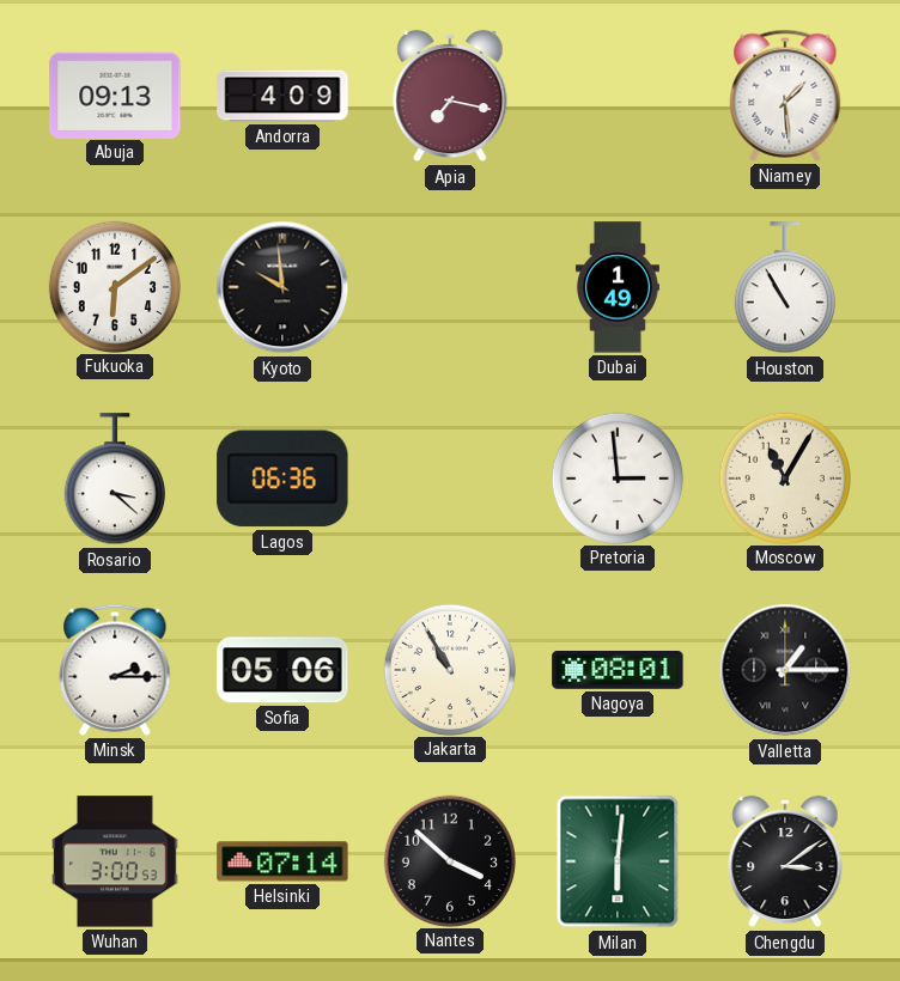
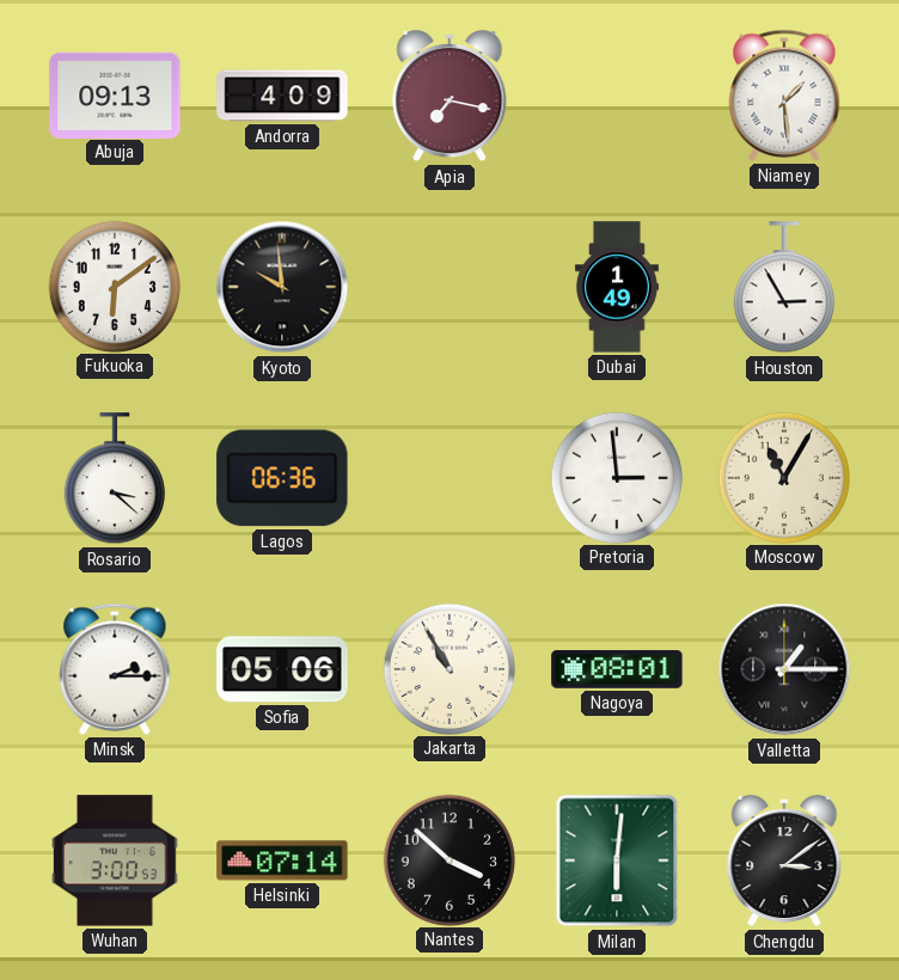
Houston: 10:55 -> 2:55 (784, 288)
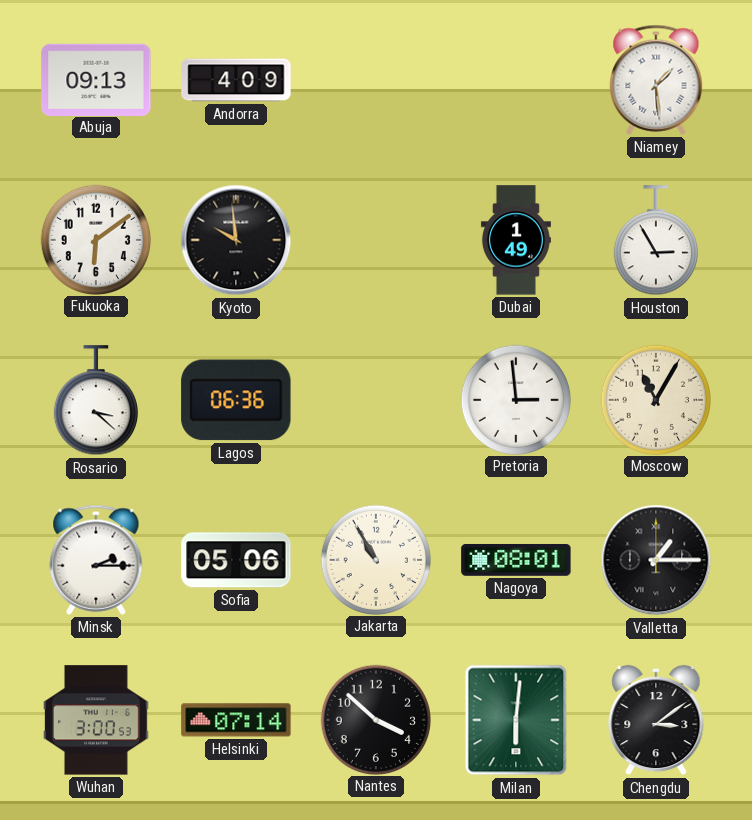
Apia: 7:17 -> none (450, 96)
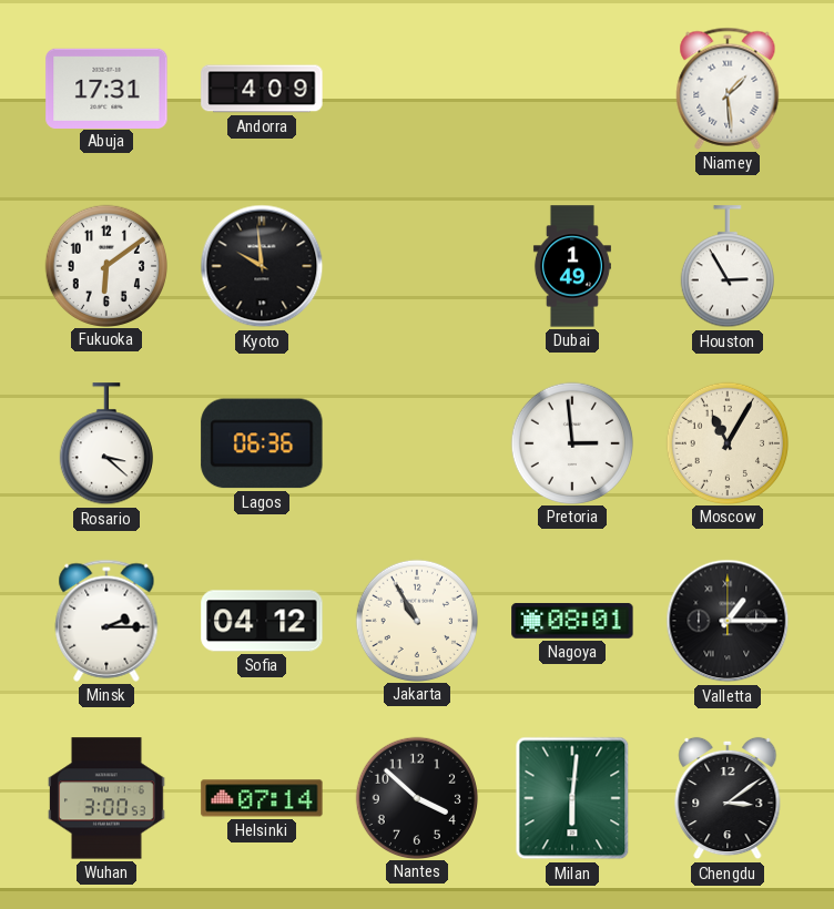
Abuja: 09:13 -> 17:31 (106, 88)
Sofia: 05:06 -> 04:12 (262, 621)
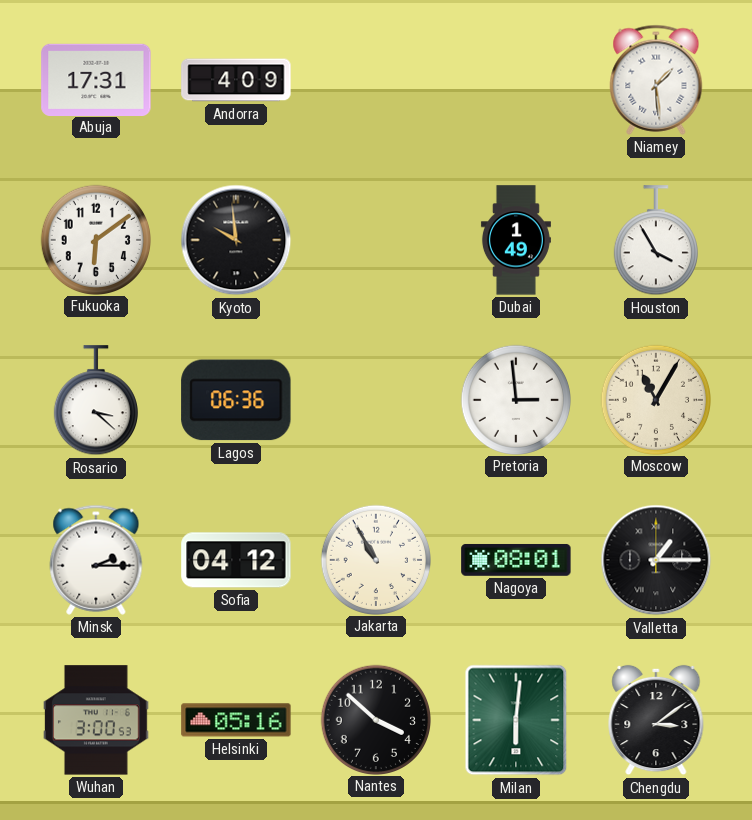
Houston: 2:55 -> 3:55 (656, 241)
Helsinki: 07:14 -> 05:16 (236, 720)
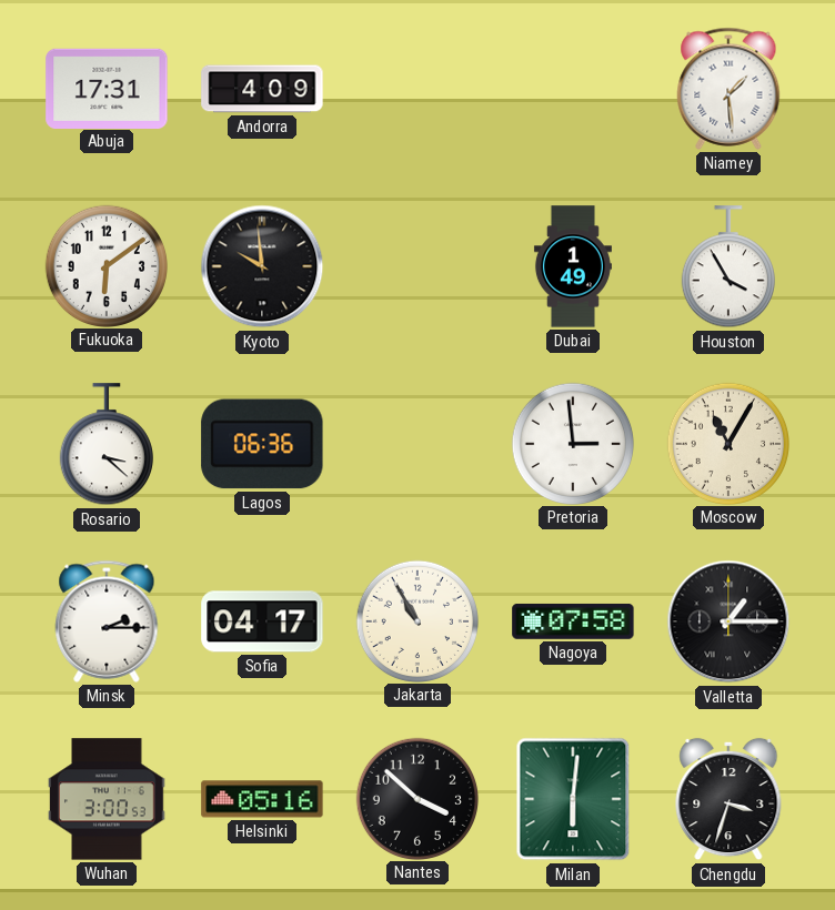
Sofia: 04:12 -> 04:17 (262, 621)
Nagoya: 08:01 -> 07:58 (573, 621)
Chengdu: 3:09 -> 3:33 (728, 799)
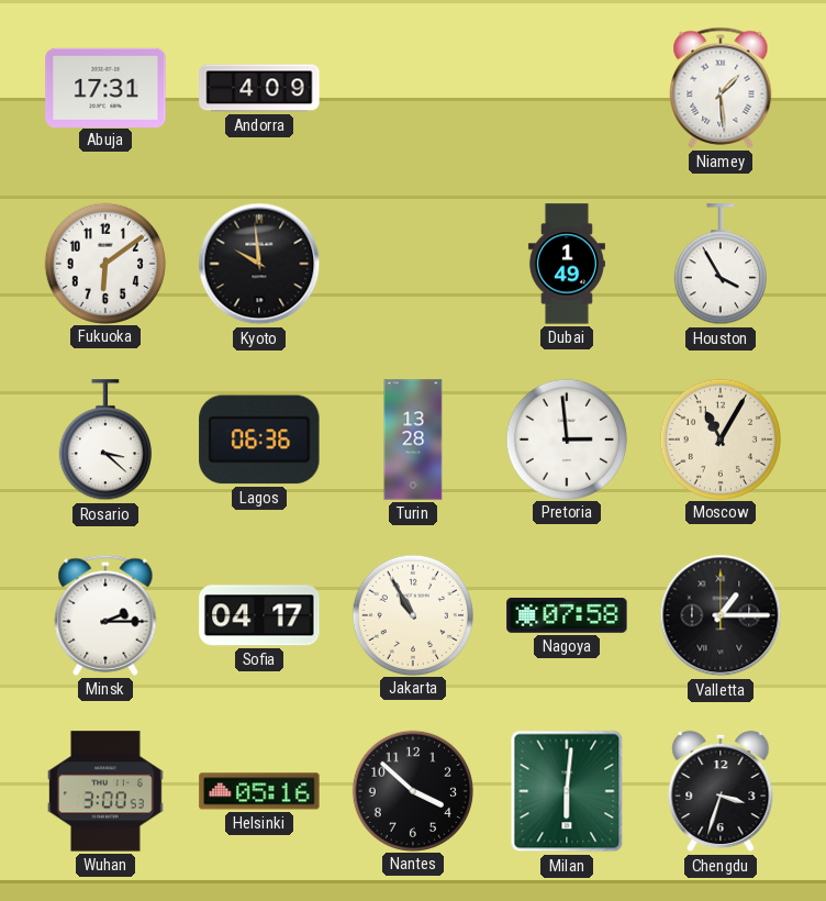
Turin: none -> 13:28 (413, 440)
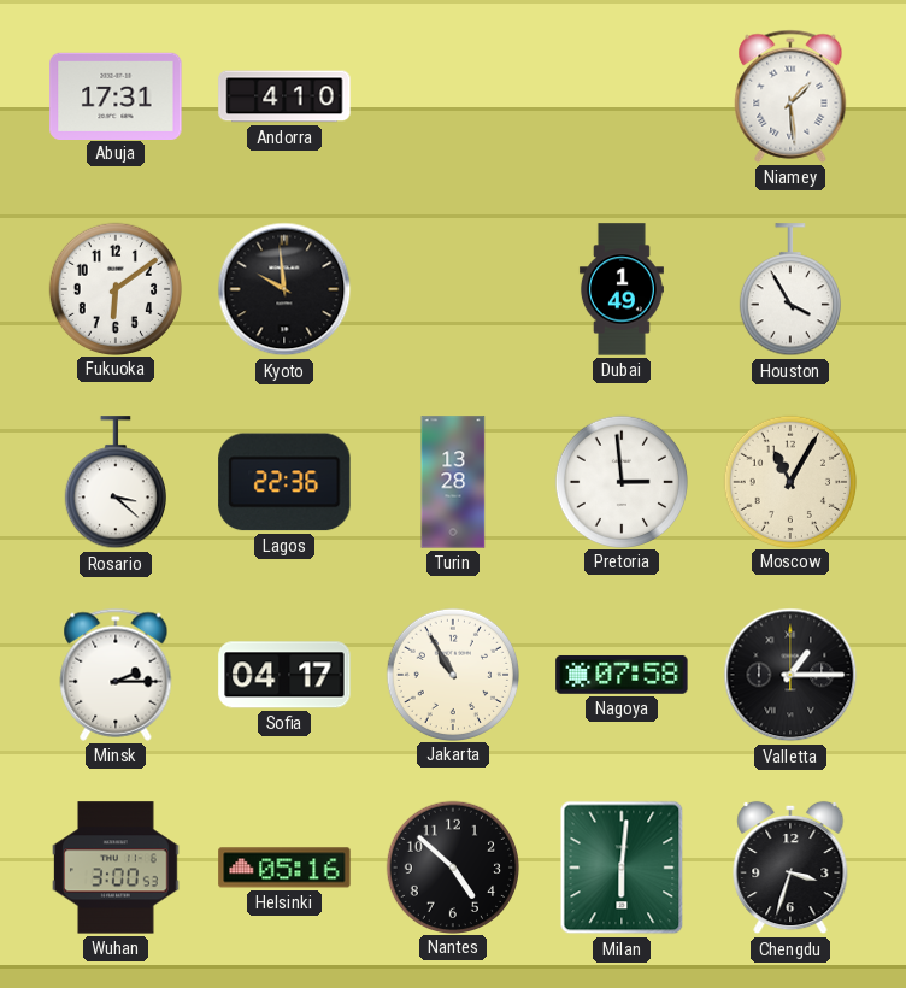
Andorra: 4:09 -> 4:10 (284, 96)
Lagos: 06:36 -> 22:36 (284, 482)
Nantes: 3:52 -> 4:52 (452, 866)
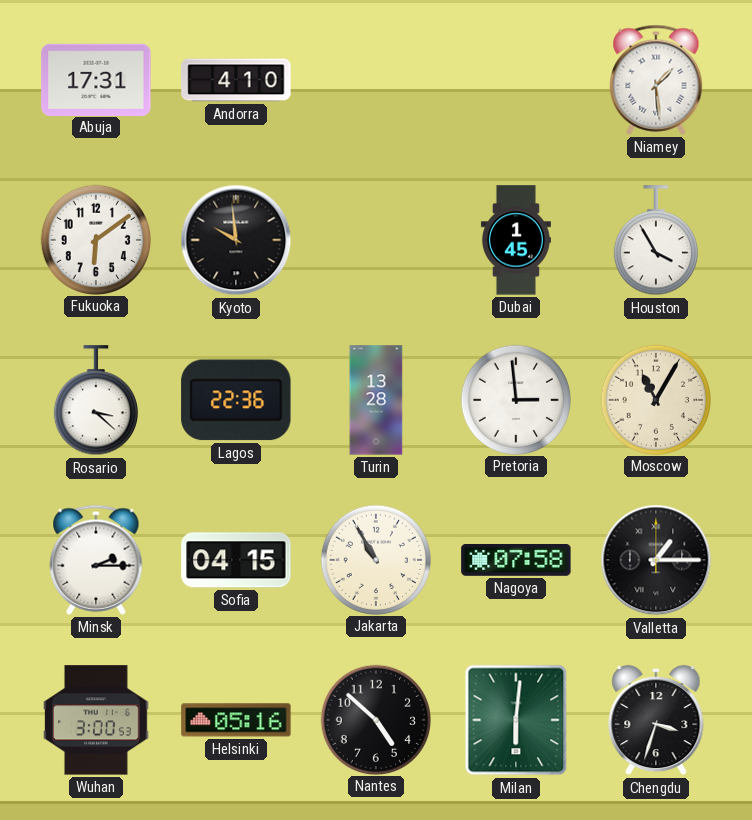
Dubai: 1:49 -> 1:45 (516, 240)
Sofia: 04:17 -> 04:15 (236, 560)
